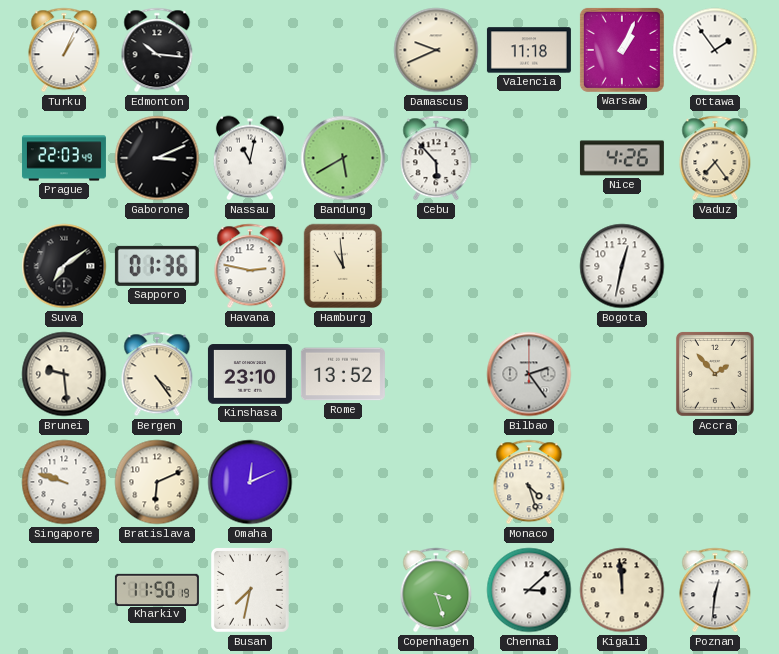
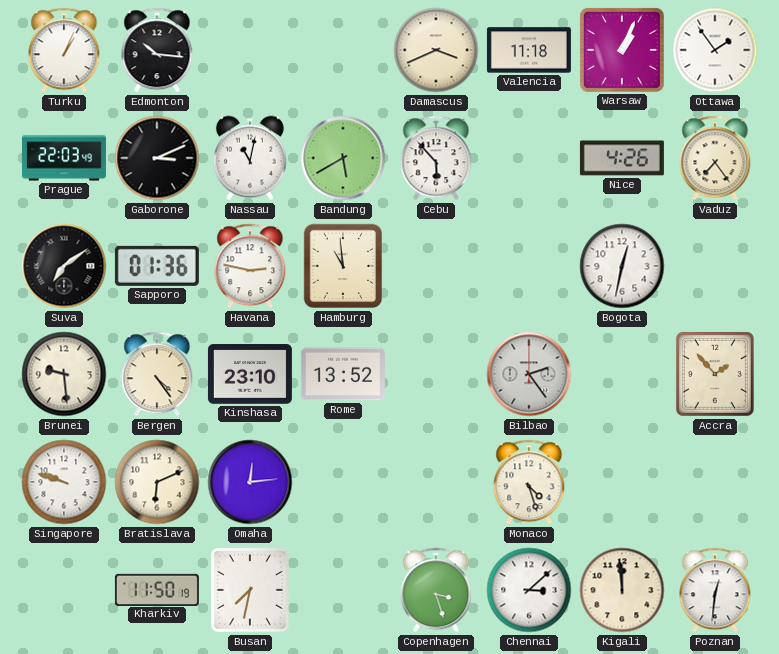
Damascus: 9:41 -> 3:41 (436, 50)
Omaha: 12:11 -> 12:14 (250, 482)
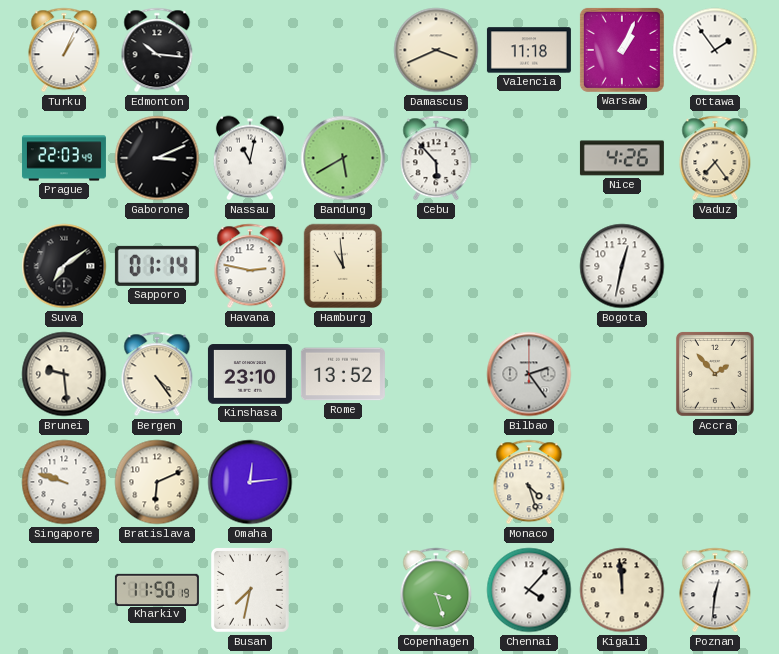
Sapporo: 01:36 -> 01:14 (157, 266)
Chennai: 3:08 -> 4:07 (529, 590)
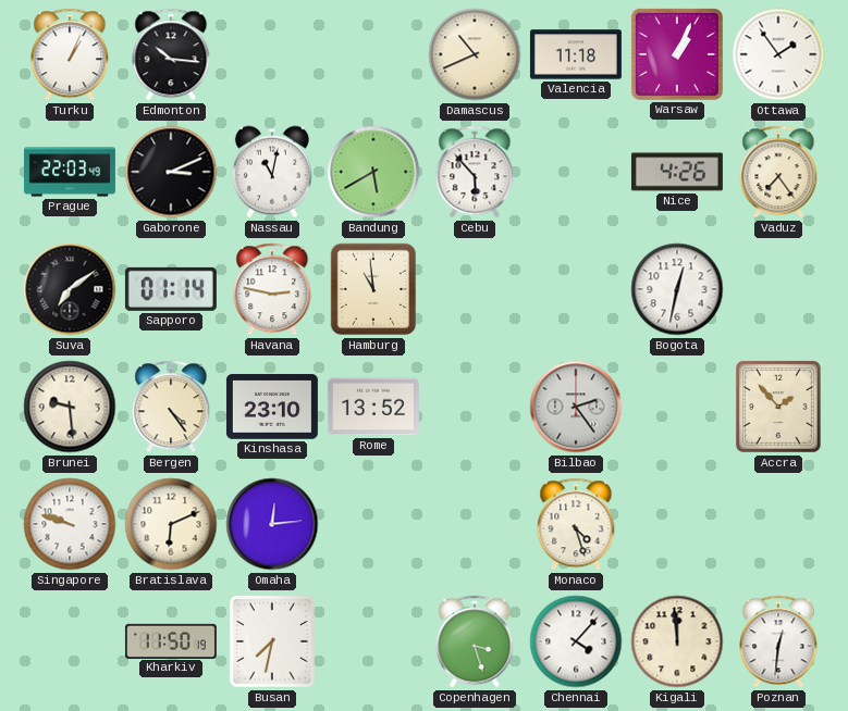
Damascus: 3:41 -> 10:41 (475, 54)
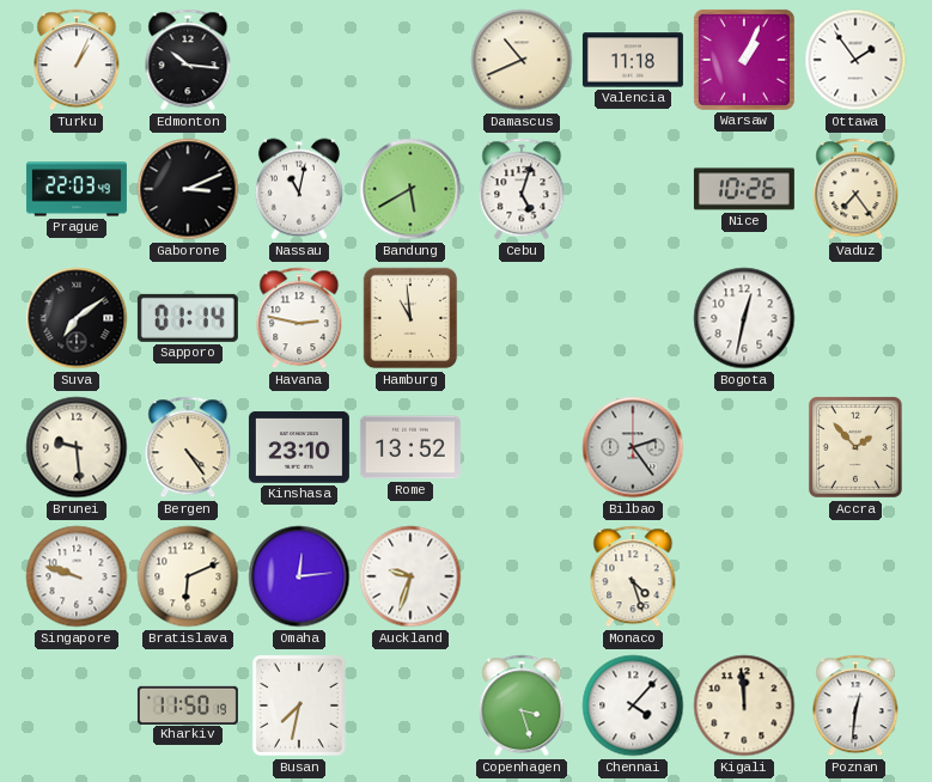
Cebu: 5:53 -> 5:03 (522, 189)
Nice: 4:26 -> 10:26 (744, 189)
Auckland: none -> 9:33 (410, 576)
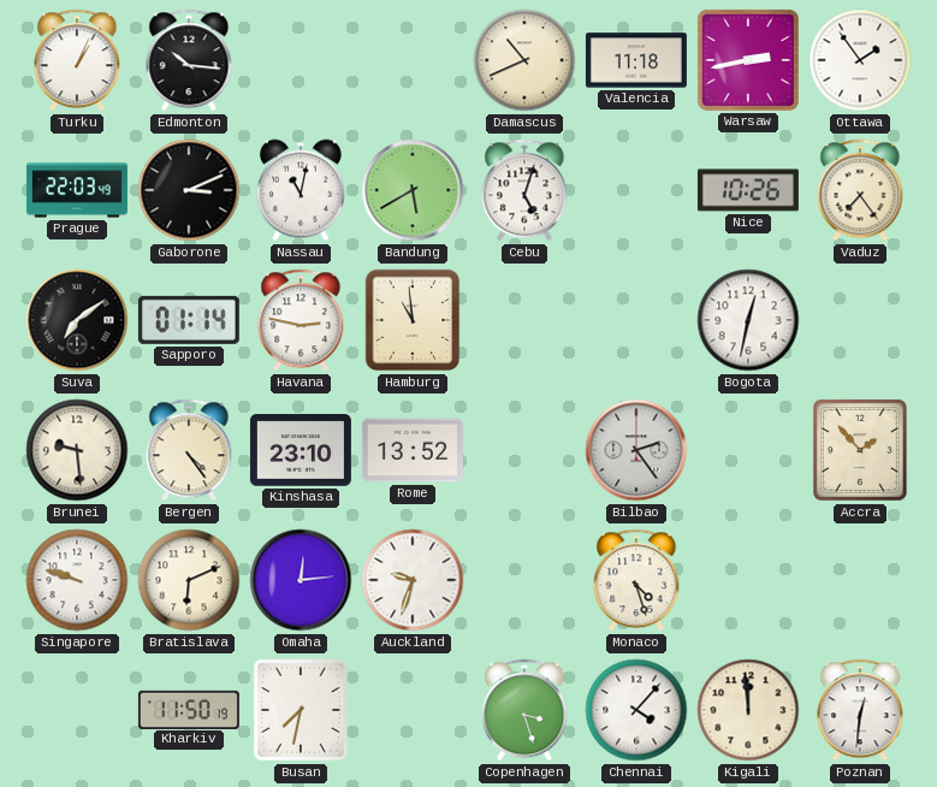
Warsaw: 1:04 -> 2:43 (748, 60)
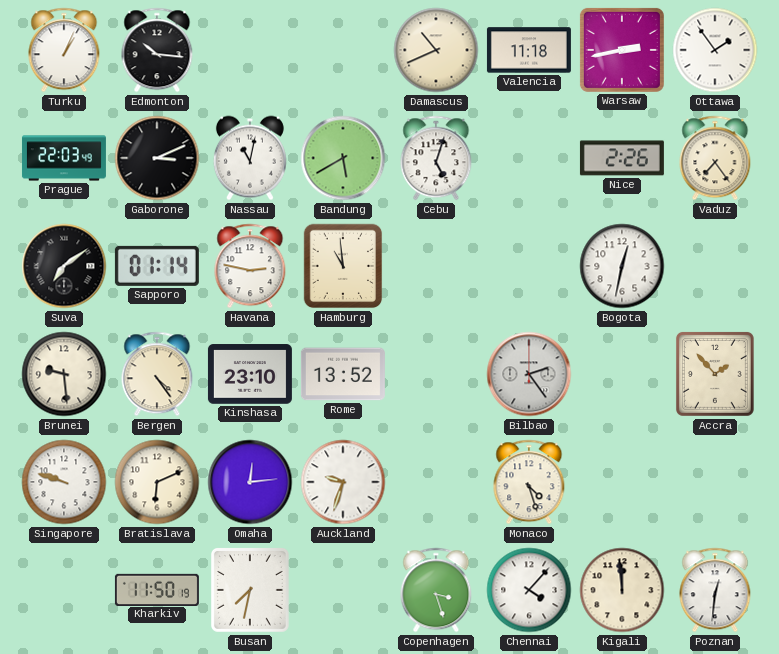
Nice: 10:26 -> 2:26 (622, 158)
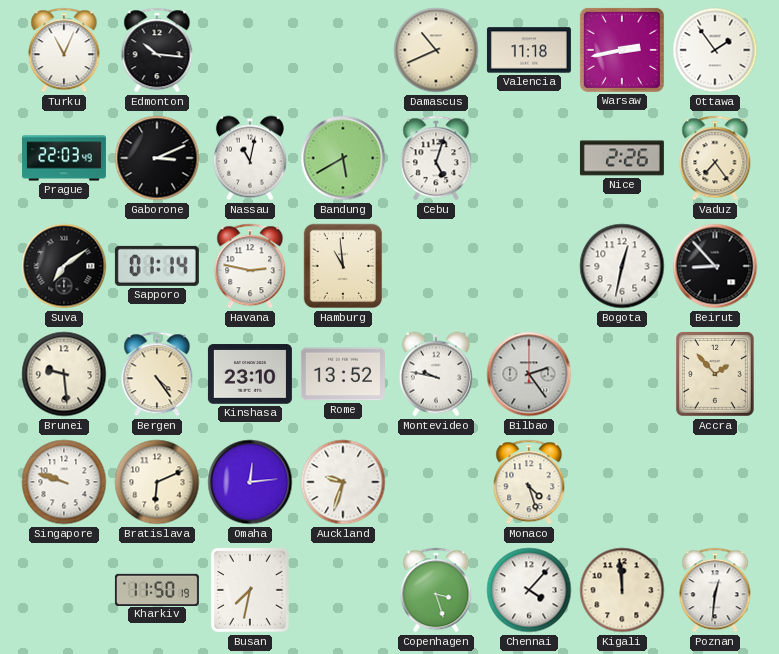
Turku: 1:04 -> 11:04 (64, 50)
Beirut: none -> 8:53 (715, 266)
Montevideo: none -> 9:47 (436, 374)
